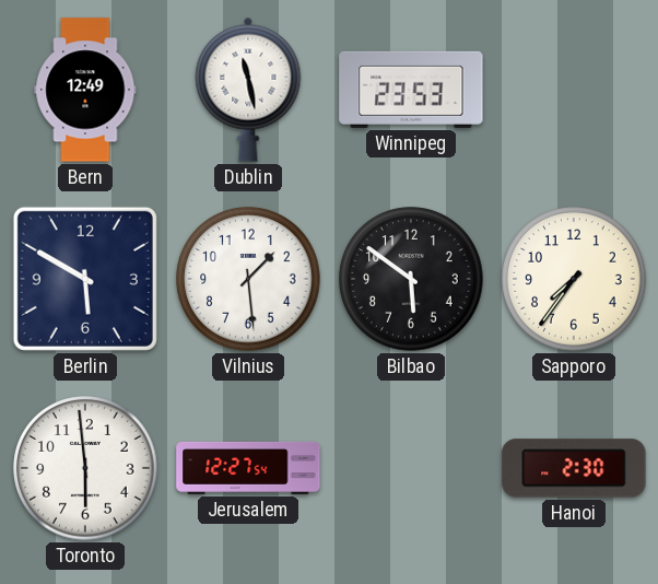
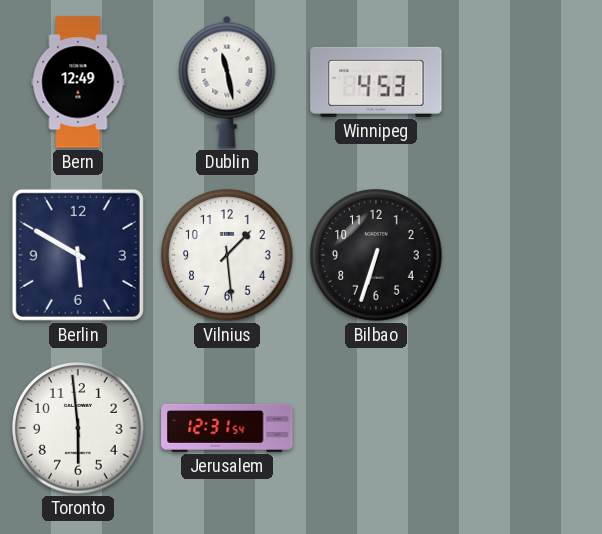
Winnipeg: 23:53 -> 4:53 (376, 82)
Bilbao: 5:51 -> 6:33 (376, 255)
Sapporo: 7:36 -> none (574, 279)
Jerusalem: 12:27 -> 12:31 (227, 428)
Hanoi: 2:30 -> none (574, 468)
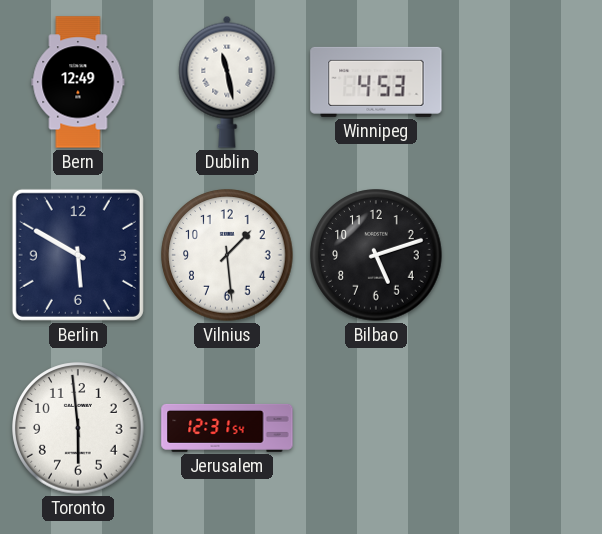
Bilbao: 6:33 -> 5:12 (376, 255)
